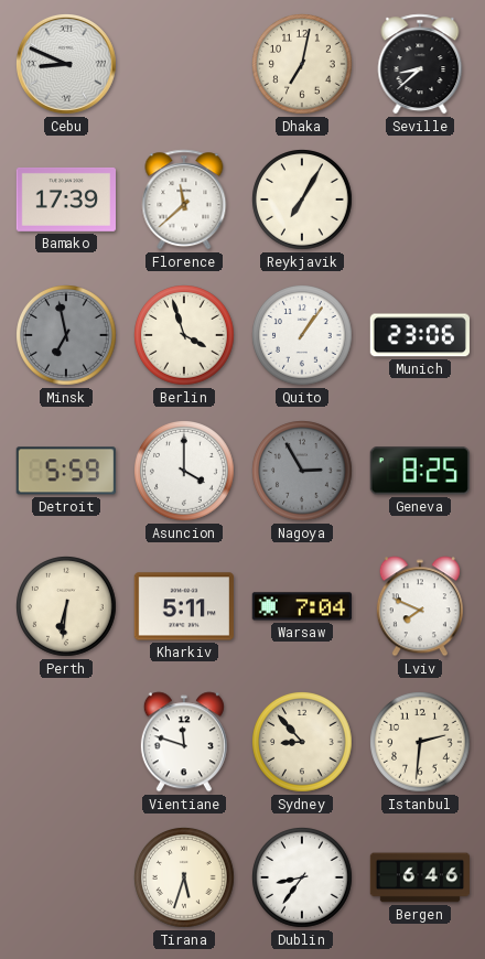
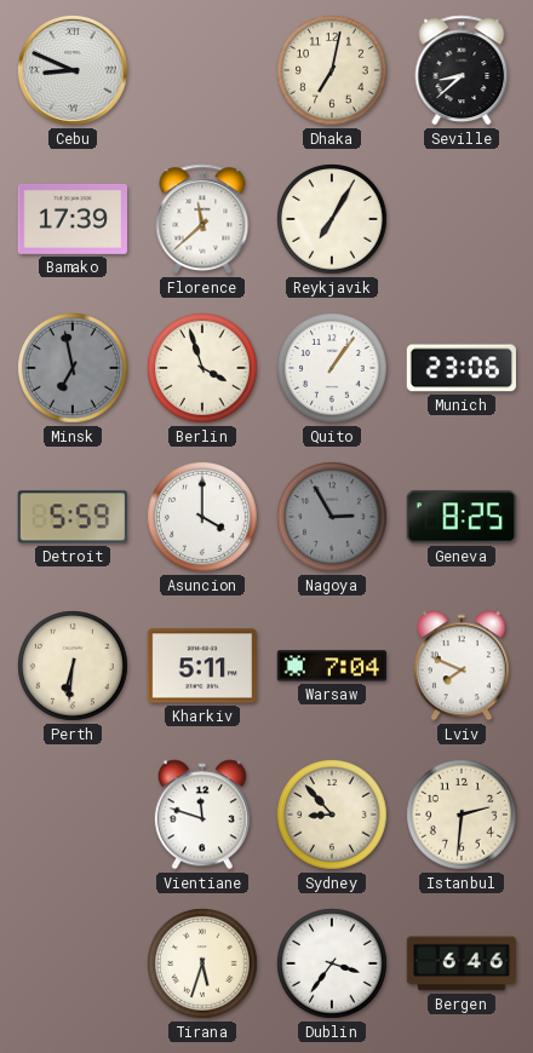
Dublin: 8:36 -> 3:36 (333, 965)
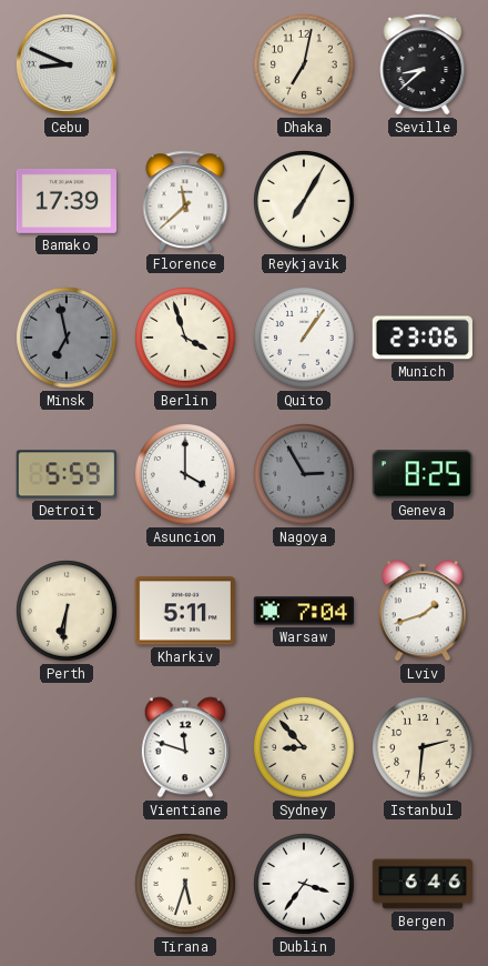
Lviv: 7:49 -> 1:42 (423, 611)
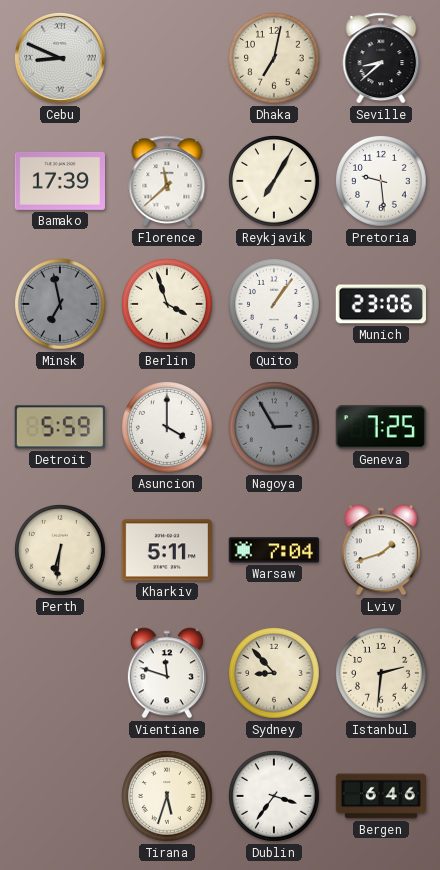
Pretoria: none -> 9:29 (382, 182)
Geneva: 8:25 -> 7:25 (381, 427)
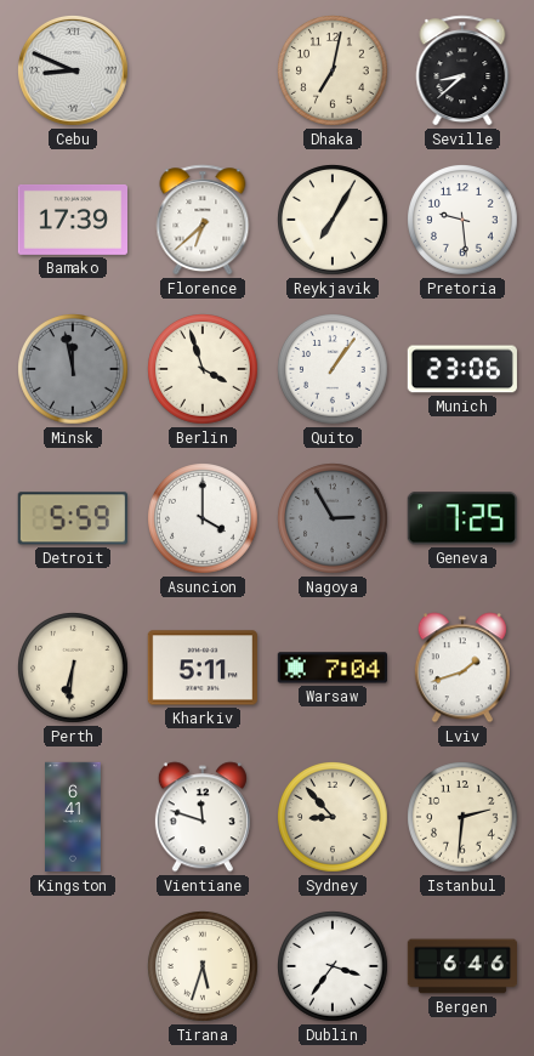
Florence: 11:38 -> 6:38 (203, 220)
Minsk: 6:58 -> 11:58 (74, 370)
Kingston: none -> 6:41 (74, 817)
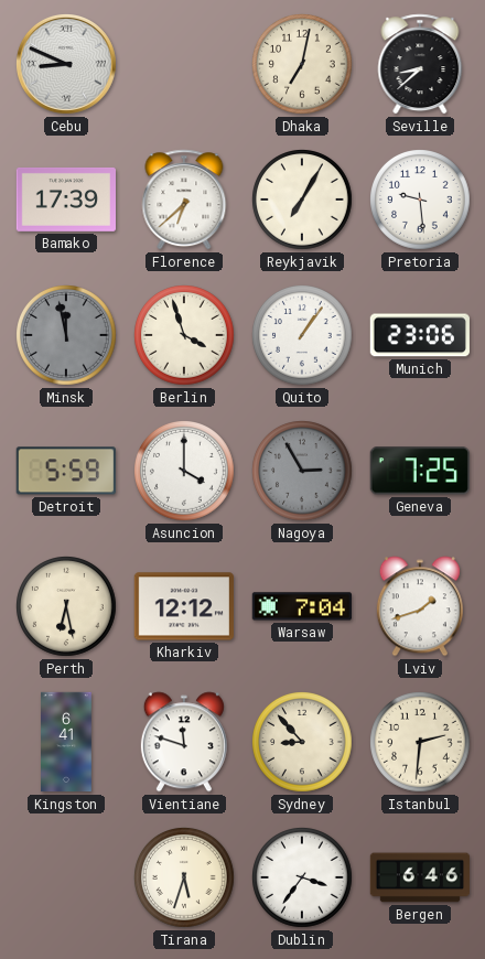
Perth: 6:31 -> 6:28 (67, 607)
Kharkiv: 5:11 -> 12:12 (184, 606)
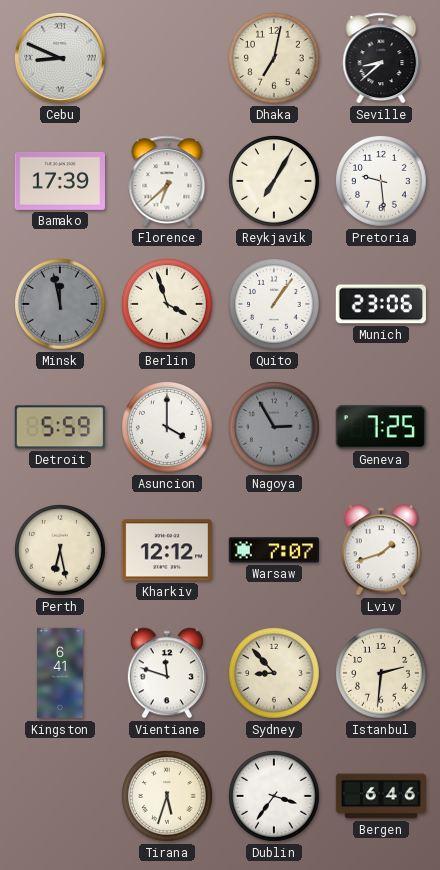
Warsaw: 7:04 -> 7:07 (273, 550)
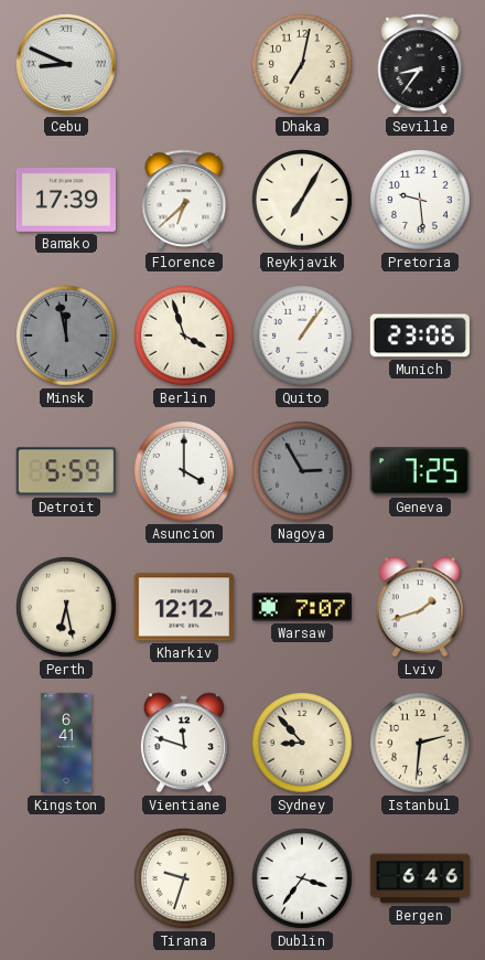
Seville: 8:38 -> 8:36 (420, 64)
Tirana: 5:33 -> 9:33 (185, 879)
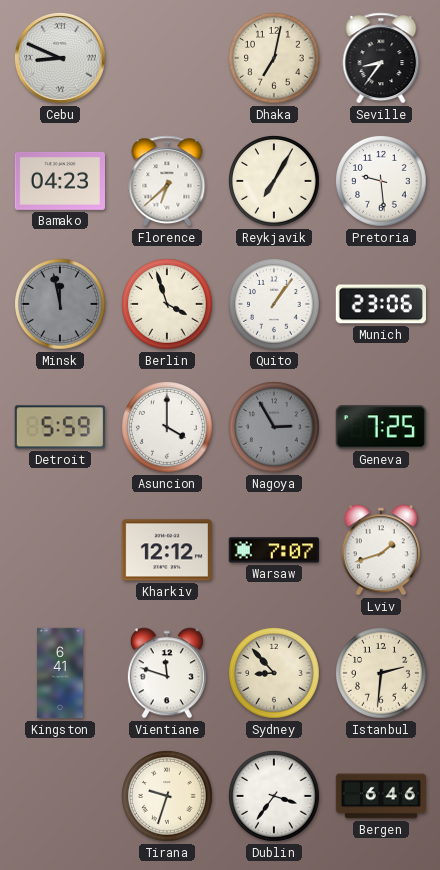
Bamako: 17:39 -> 04:23 (59, 181)
Perth: 6:28 -> none (67, 608)
